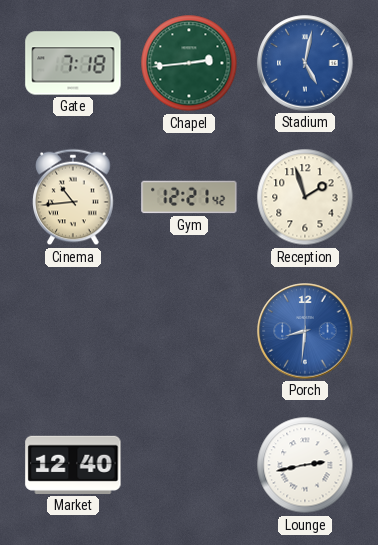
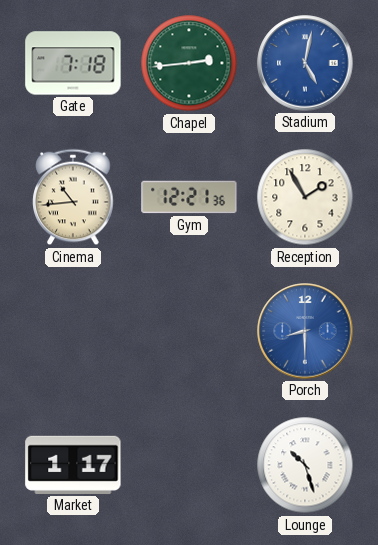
Gym: 12:21:42 -> 12:21:36 (189, 197)
Reception: 1:57 -> 1:55 (305, 197)
Porch: 8:31 -> 8:30 (305, 331)
Market: 12:40 -> 1:17 (73, 465)
Lounge: 2:43 -> 10:27 (305, 465)
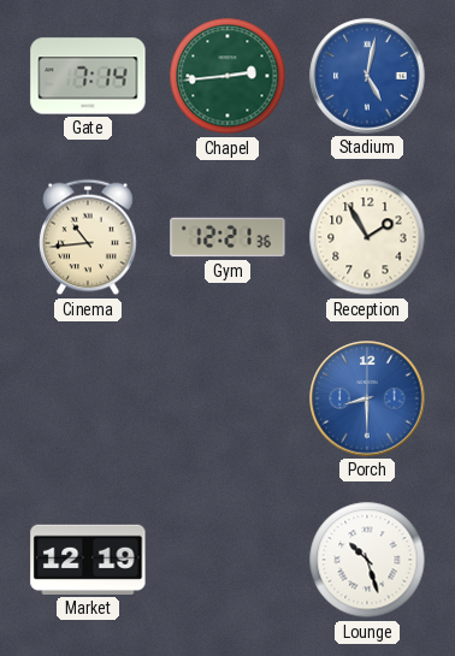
Gate: 7:18 -> 7:14 (88, 76)
Market: 1:17 -> 12:19 (88, 560)
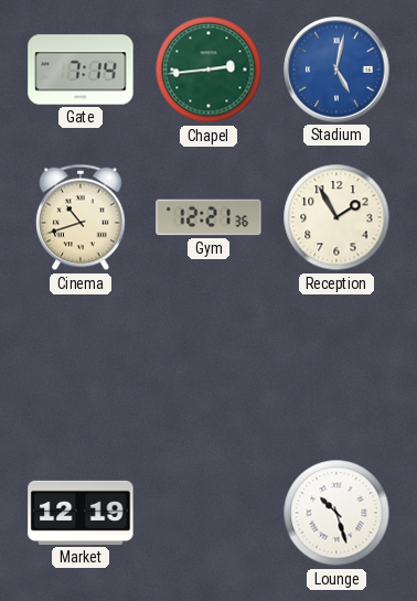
Cinema: 10:44 -> 10:42 (81, 217)
Porch: 8:30 -> none (367, 398)
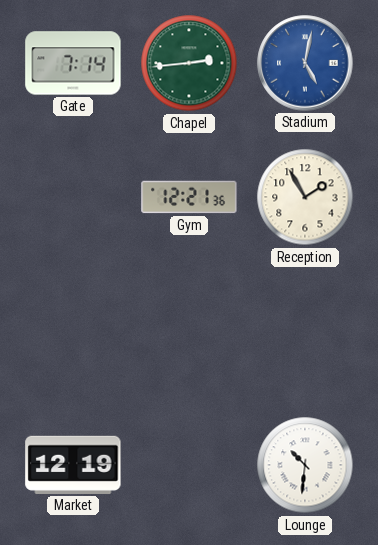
Cinema: 10:42 -> none (81, 217)
Lounge: 10:27 -> 10:31 (305, 465)
